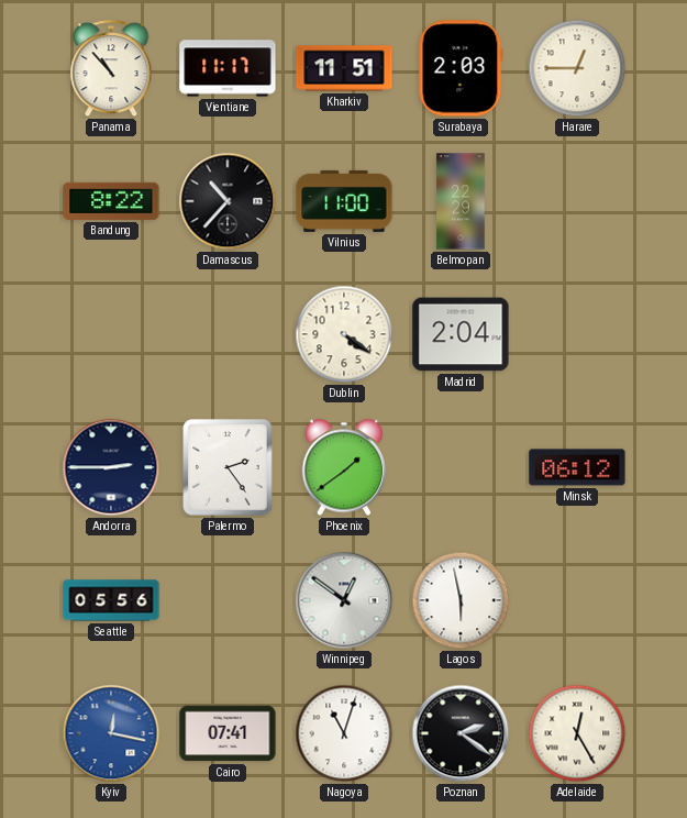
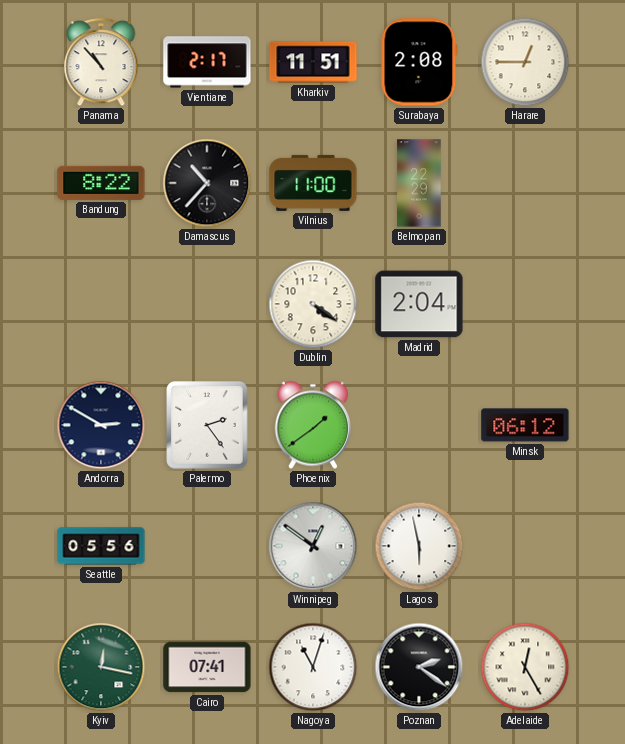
Vientiane: 11:17 -> 2:17 (207, 62)
Surabaya: 2:03 -> 2:08 (419, 62)
Andorra: 2:45 -> 2:50 (101, 425)
Kyiv dial: blue -> green (101, 667)
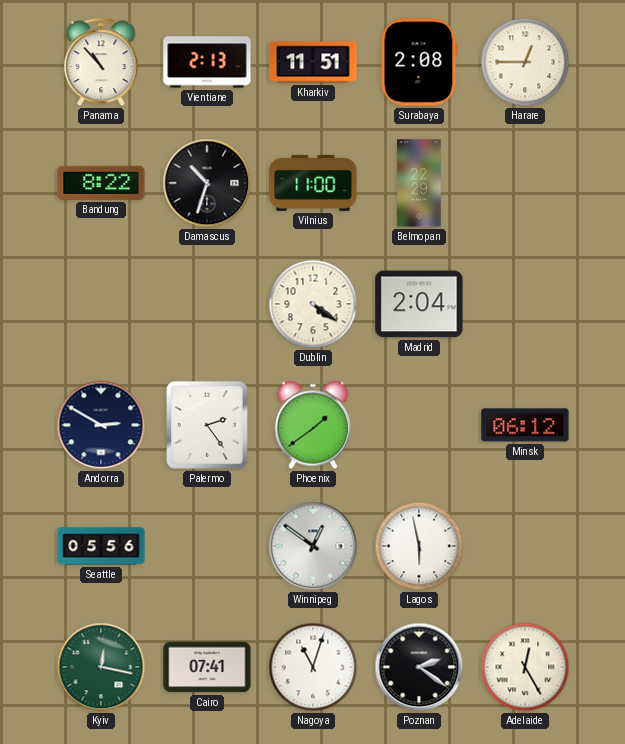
Vientiane: 2:17 -> 2:13 (207, 62)
Damascus: 10:37 -> 10:33 (207, 183)
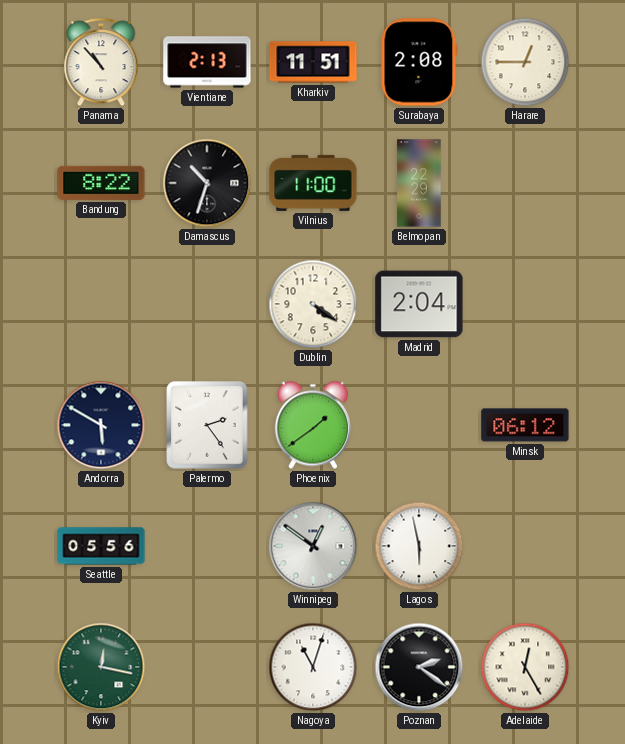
Andorra: 2:50 -> 5:50 (101, 425)
Cairo: 07:41 -> none (207, 667)
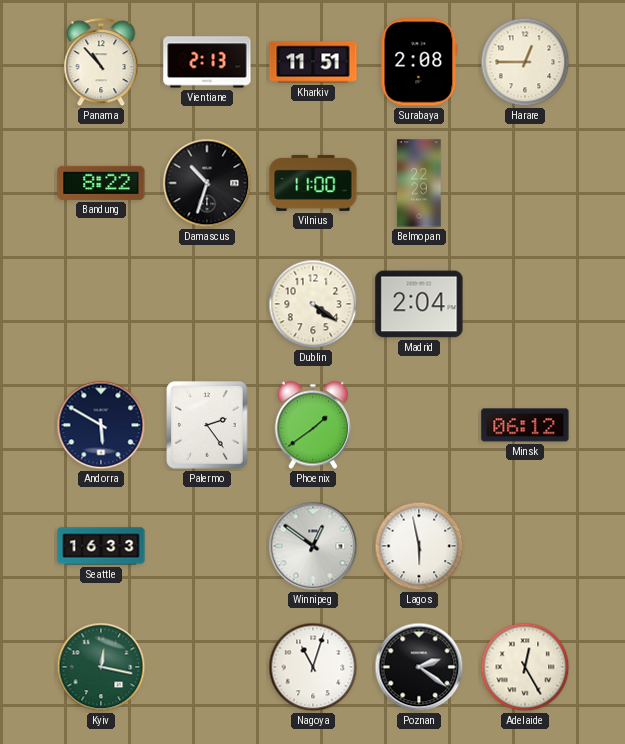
Seattle: 05:56 -> 16:33 (101, 546)
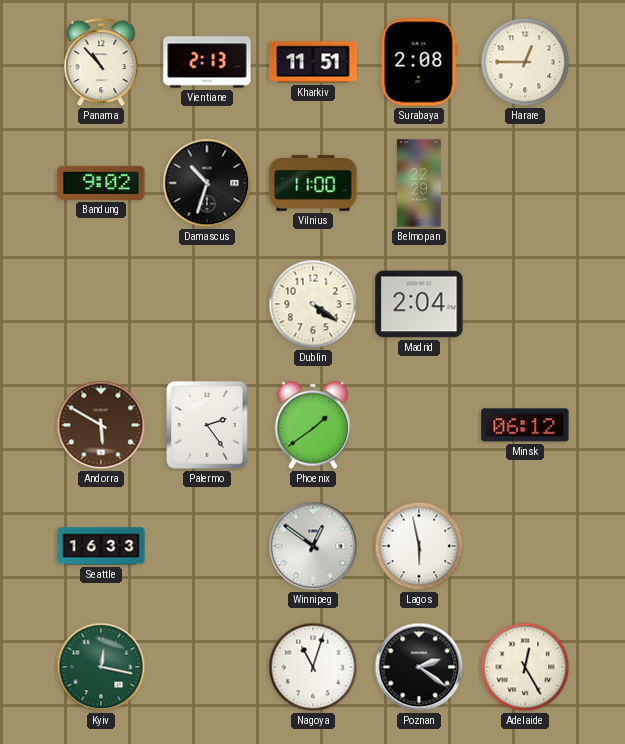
Bandung: 8:22 -> 9:02 (101, 183)
Andorra dial: navy -> brown (101, 425)
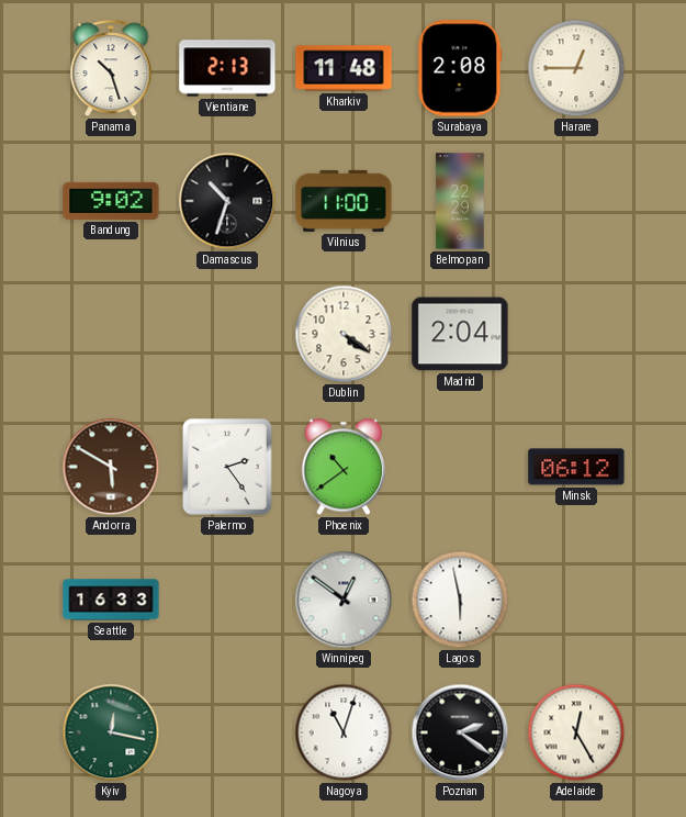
Panama: 10:53 -> 10:27 (111, 69)
Kharkiv: 11:51 -> 11:48 (344, 68)
Phoenix: 1:39 -> 10:39 (342, 467)
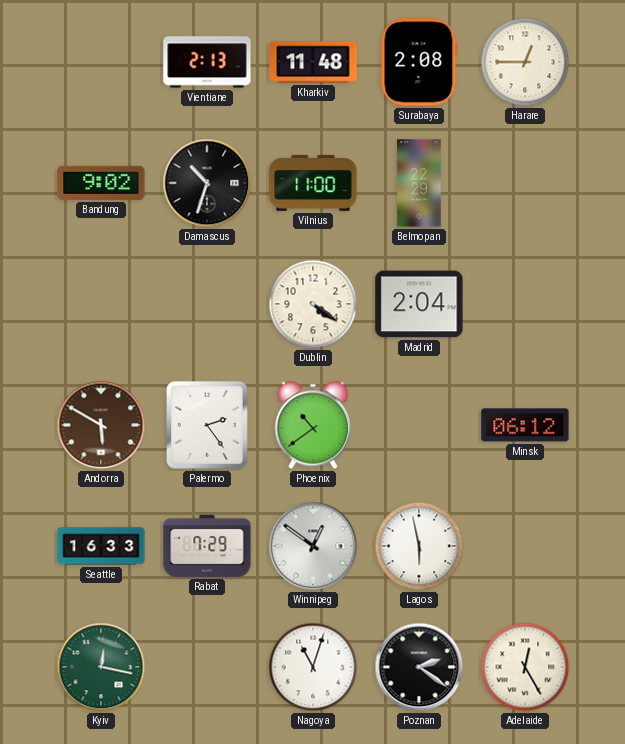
Panama: 10:27 -> none (111, 69)
Rabat: none -> 7:29 (207, 546)
